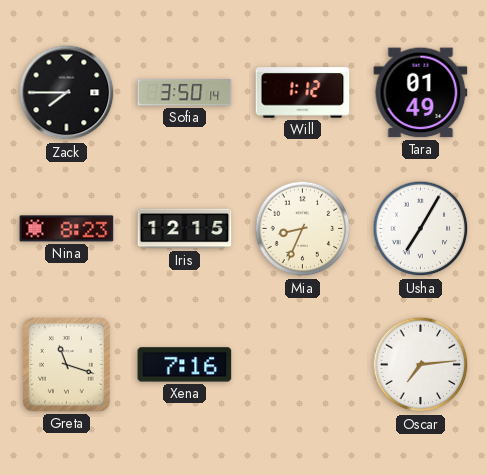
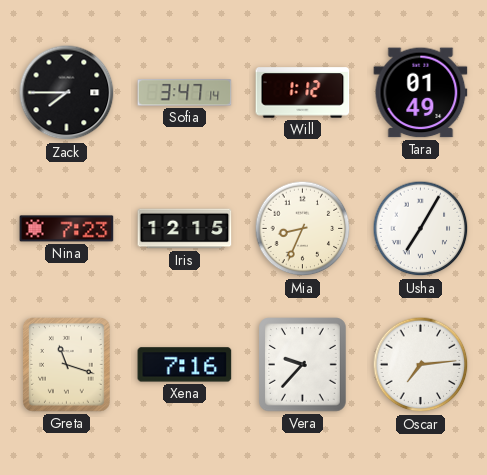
Sofia: 3:50 -> 3:47 (185, 93)
Nina: 8:23 -> 7:23 (67, 229)
Vera: none -> 9:37 (303, 365)
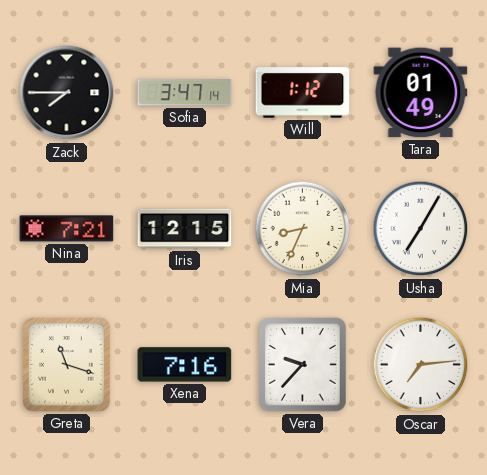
Nina: 7:23 -> 7:21 (67, 229)
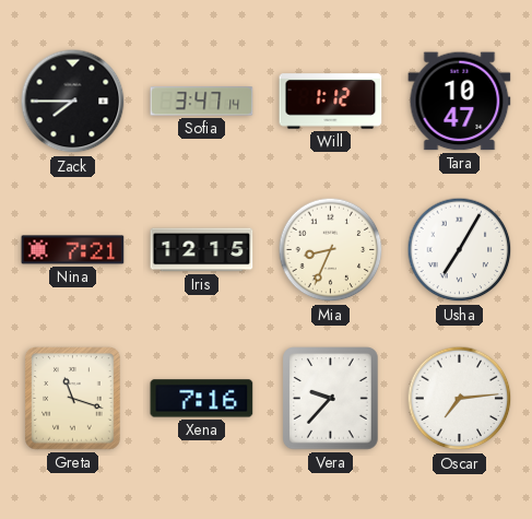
Tara: 01:49 -> 10:47 (460, 102)
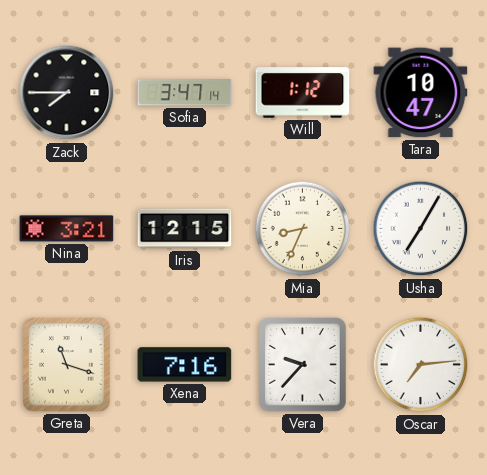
Nina: 7:21 -> 3:21 (67, 229)
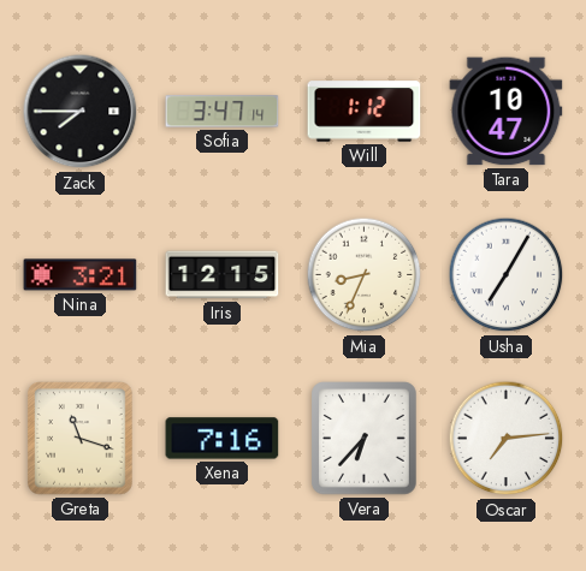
Vera: 9:37 -> 6:37 (365, 439)
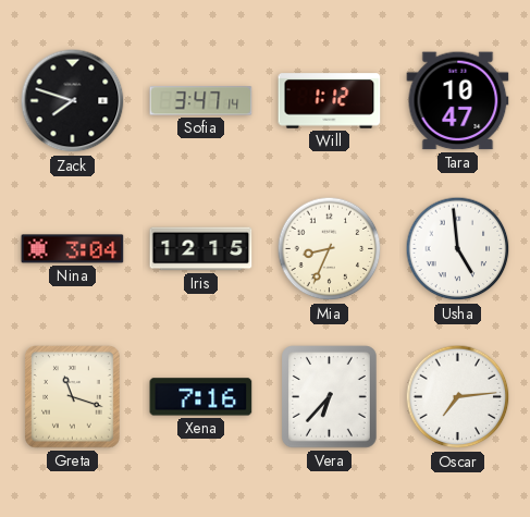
Zack: 7:45 -> 7:48 (73, 101)
Nina: 3:21 -> 3:04 (73, 249)
Usha: 7:05 -> 4:59 (458, 249)
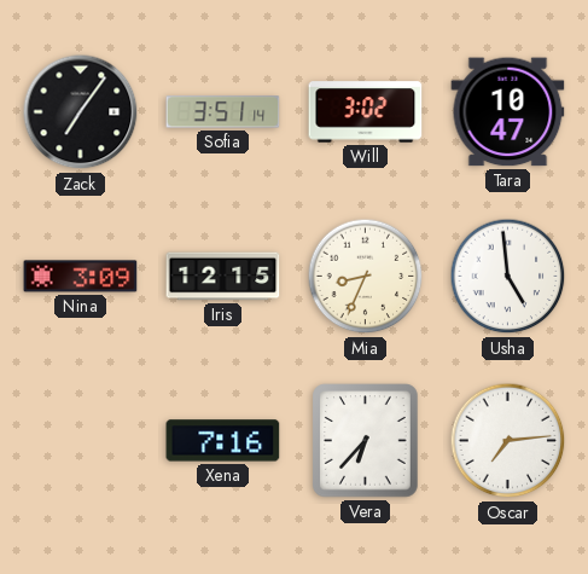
Zack: 7:48 -> 7:06 (81, 112)
Sofia: 3:47 -> 3:51 (223, 112)
Will: 1:12 -> 3:02 (366, 112)
Nina: 3:04 -> 3:09 (81, 277)
Greta: 11:18 -> none (73, 397)
